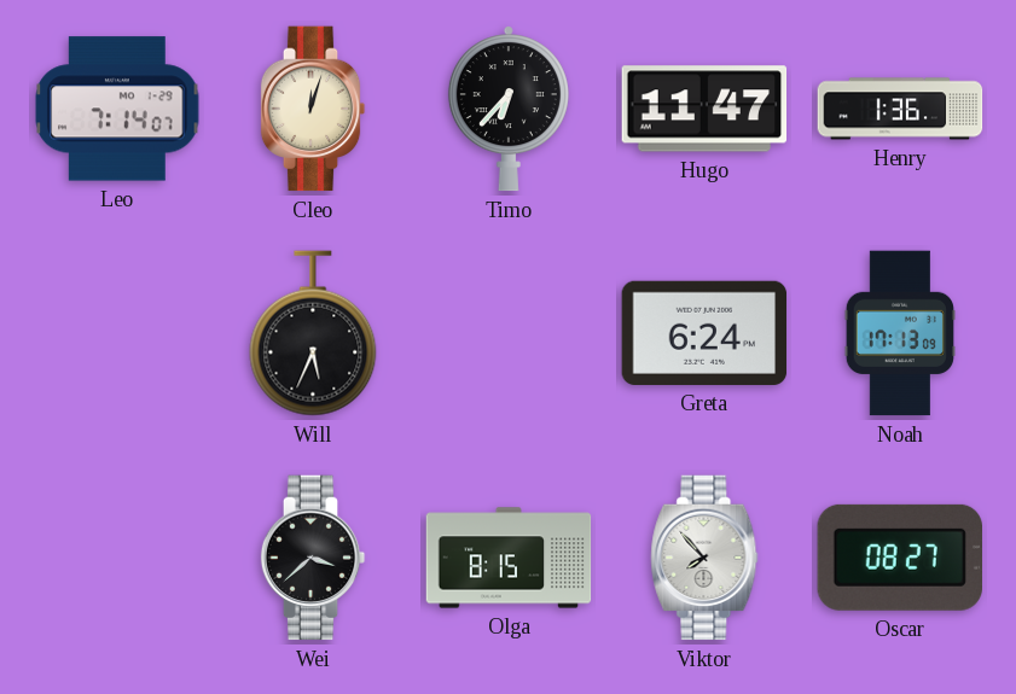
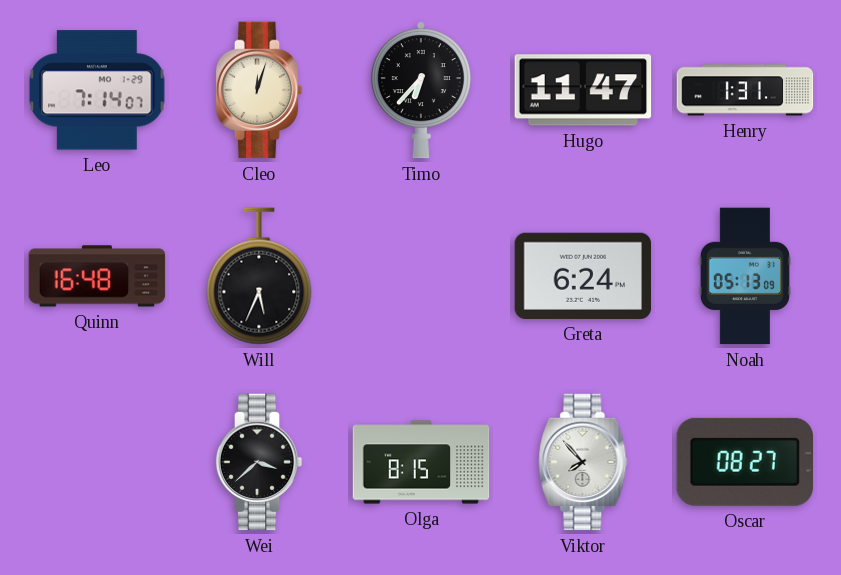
Henry: 1:36 -> 1:31 (745, 90)
Quinn: none -> 16:48 (97, 276)
Noah: 17:13 -> 05:13 (745, 276)
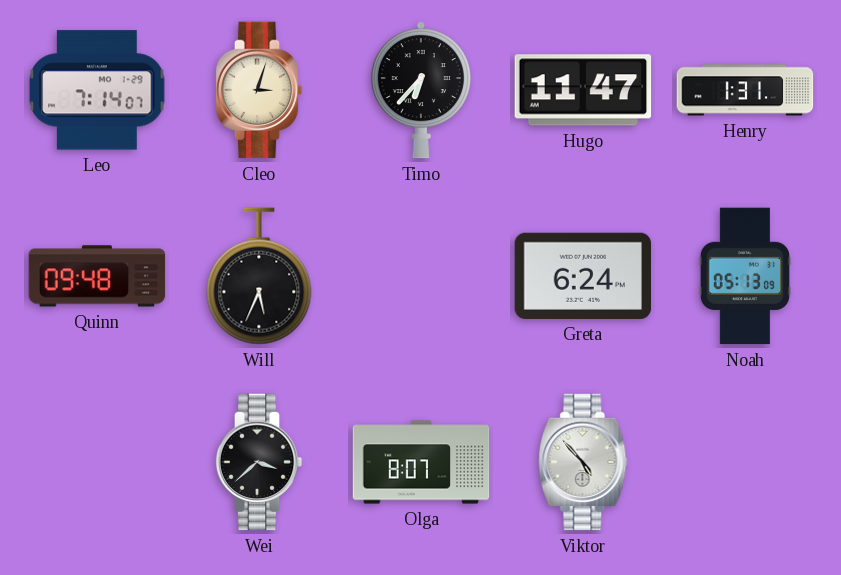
Cleo: 12:03 -> 3:03 (259, 90)
Quinn: 16:48 -> 09:48 (97, 276)
Olga: 8:15 -> 8:07 (421, 462)
Viktor: 7:53 -> 4:53 (583, 462)
Oscar: 08:27 -> none (744, 462)
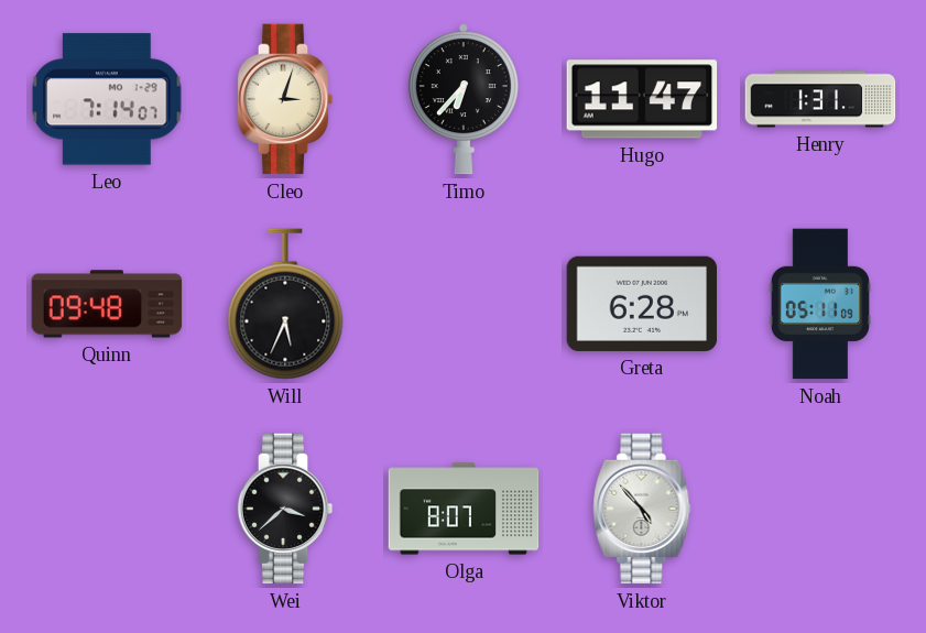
Greta: 6:24 -> 6:28 (642, 304)
Noah: 05:13 -> 05:11 (820, 304)
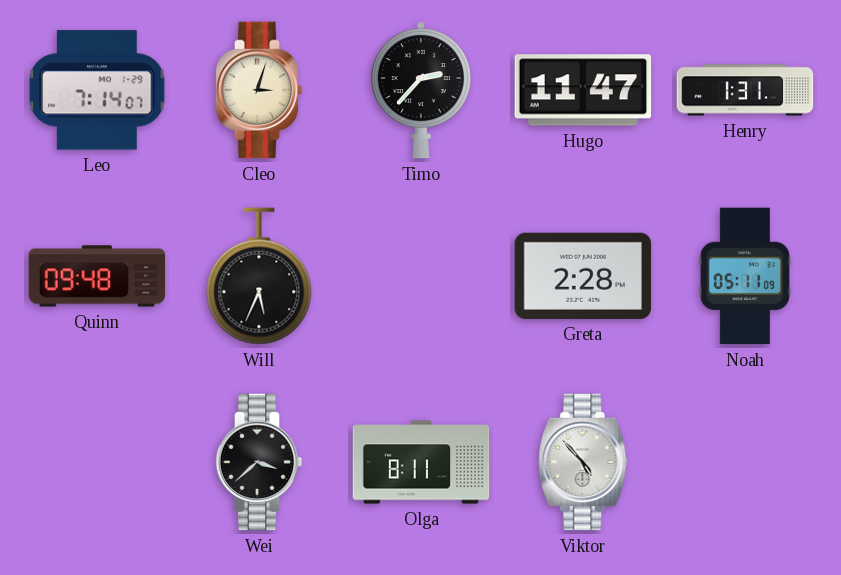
Timo: 6:37 -> 2:37 (421, 90)
Greta: 6:28 -> 2:28 (583, 276)
Olga: 8:07 -> 8:11 (421, 462)
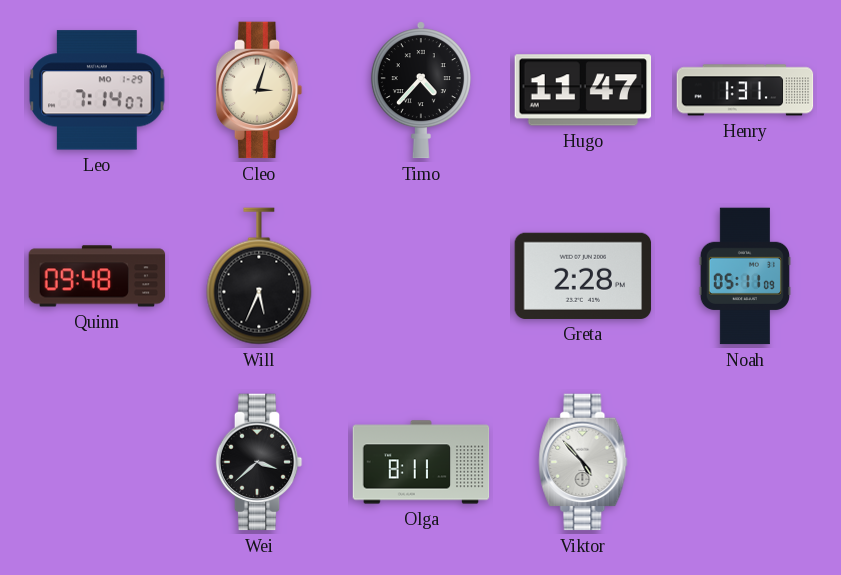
Timo: 2:37 -> 4:37 (421, 90)
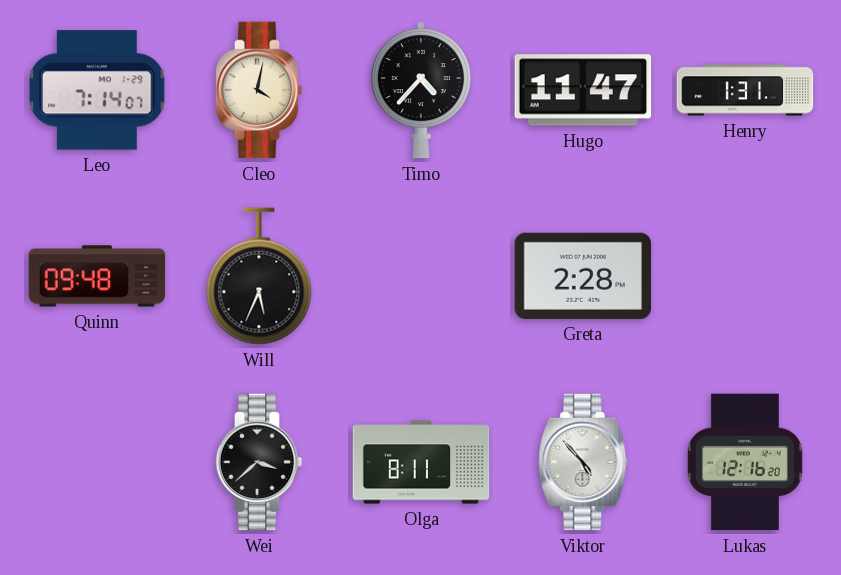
Cleo: 3:03 -> 4:02 (259, 90)
Noah: 05:11 -> none (745, 276)
Lukas: none -> 12:16 (745, 462)
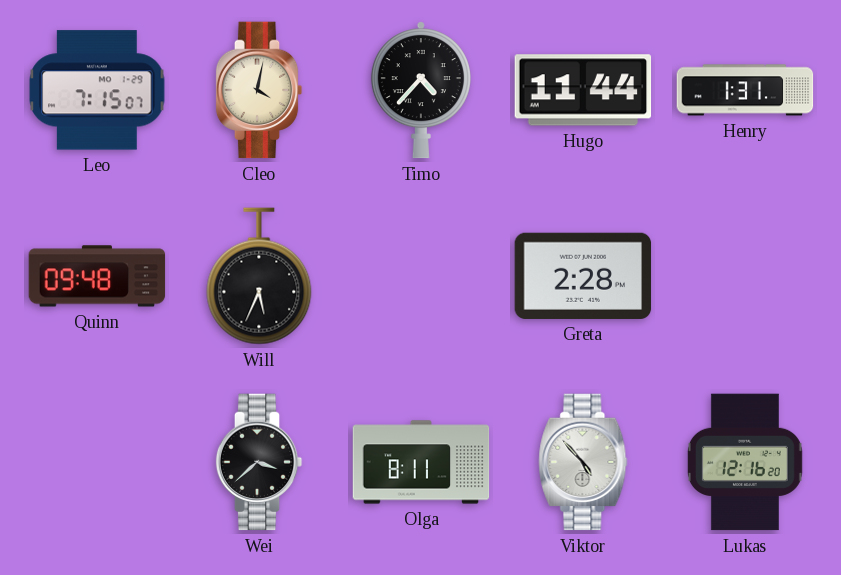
Leo: 7:14 -> 7:15 (97, 90)
Hugo: 11:47 -> 11:44 (583, 90)
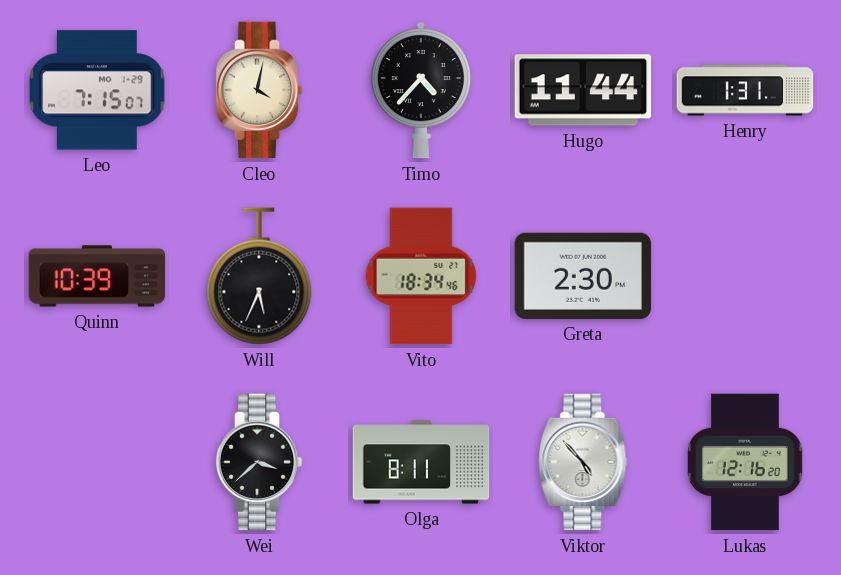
Quinn: 09:48 -> 10:39 (97, 276)
Vito: none -> 18:34 (421, 276)
Greta: 2:28 -> 2:30 (583, 276)
